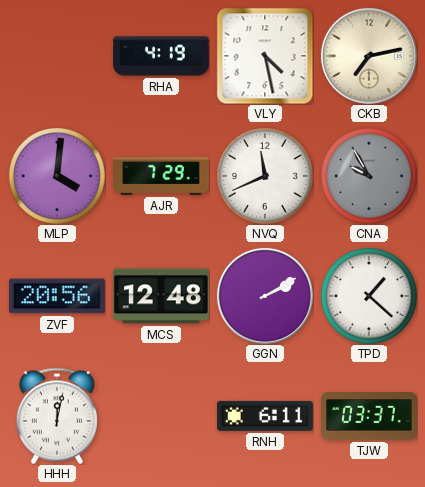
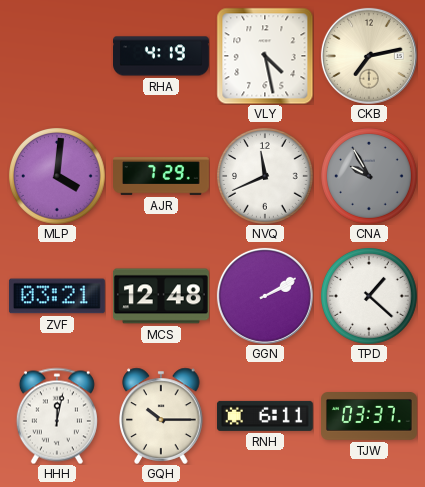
ZVF: 20:56 -> 03:21 (57, 296)
GQH: none -> 10:15 (161, 416)
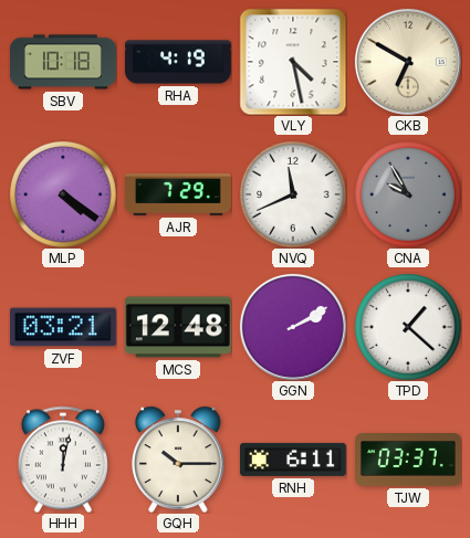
SBV: none -> 10:18 (64, 62)
CKB: 7:13 -> 6:50 (408, 62)
MLP: 4:01 -> 4:21 (63, 194)
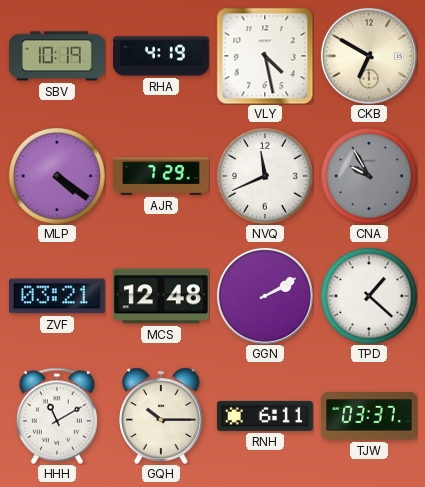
SBV: 10:18 -> 10:19 (58, 56)
HHH: 12:02 -> 11:10 (57, 416)
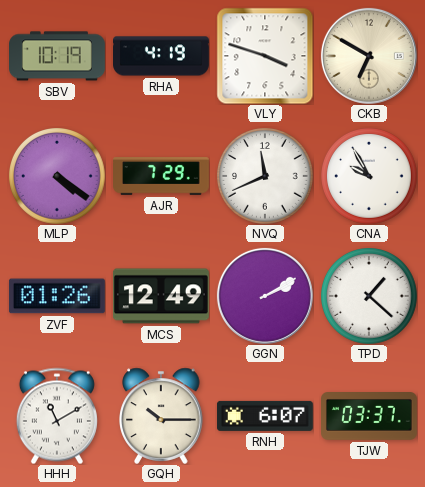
VLY: 4:28 -> 3:48 (265, 56)
CNA dial: grey -> white (369, 176)
ZVF: 03:21 -> 01:26 (57, 296)
MCS: 12:48 -> 12:49 (161, 296)
RNH: 6:11 -> 6:07 (265, 416)
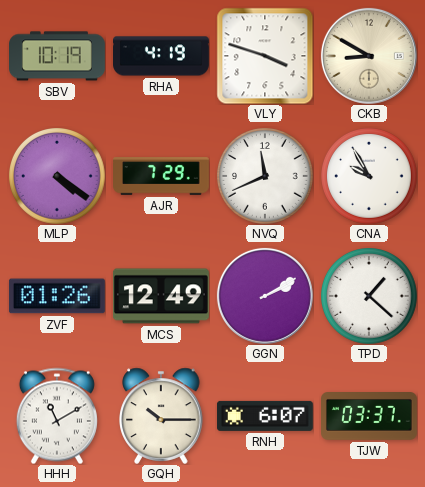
CKB: 6:50 -> 8:50 (369, 56)
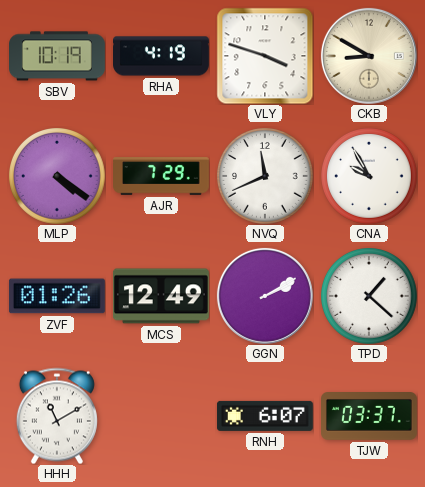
GQH: 10:15 -> none (161, 416)
